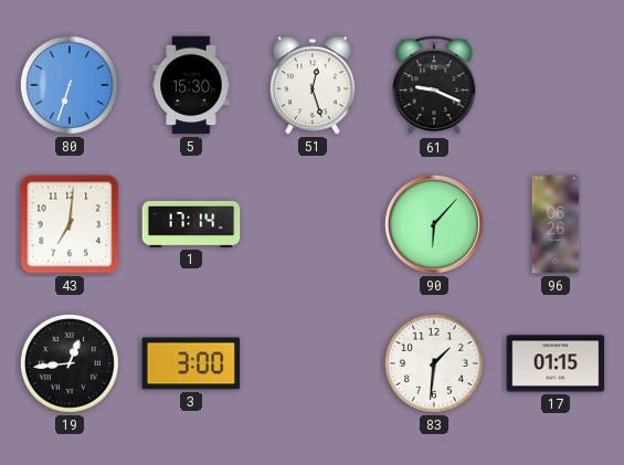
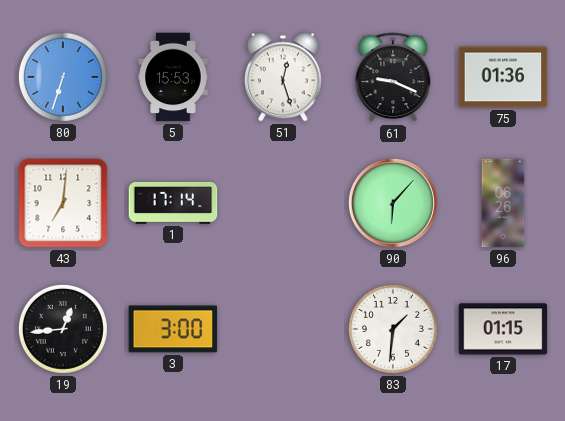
5: 15:30 -> 15:53 (173, 77)
75: none -> 01:36 (503, 77)
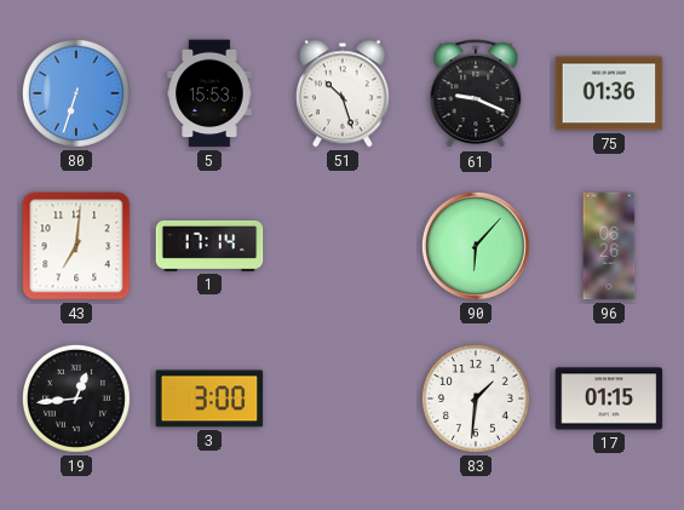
51: 12:27 -> 10:27 (343, 93)
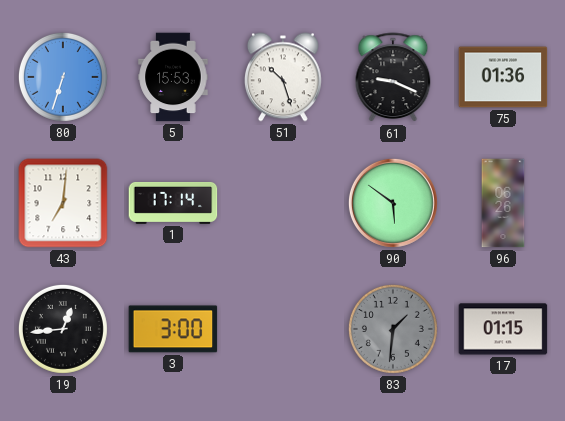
90: 6:07 -> 5:51 (393, 203)
83 dial: white -> grey (393, 329)
